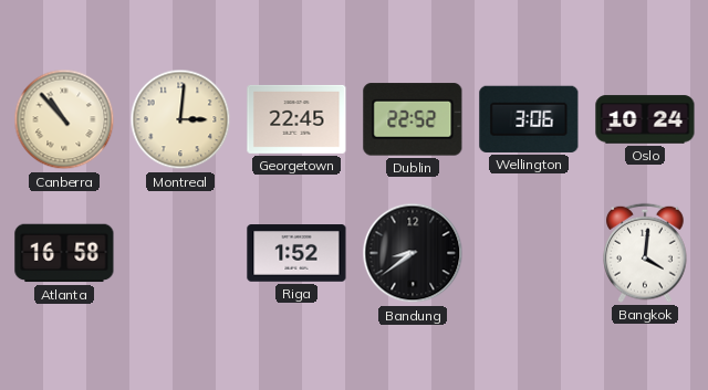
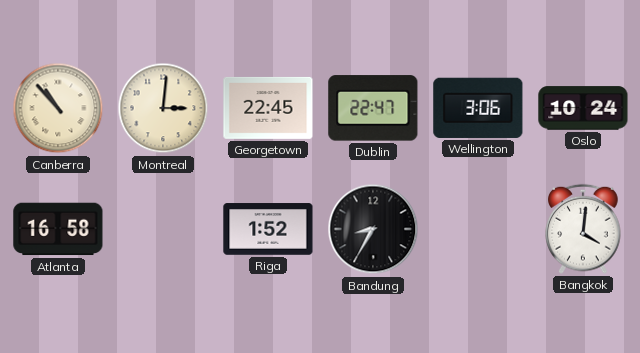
Dublin: 22:52 -> 22:47 (373, 108)
Bandung: 8:39 -> 8:35 (373, 229)
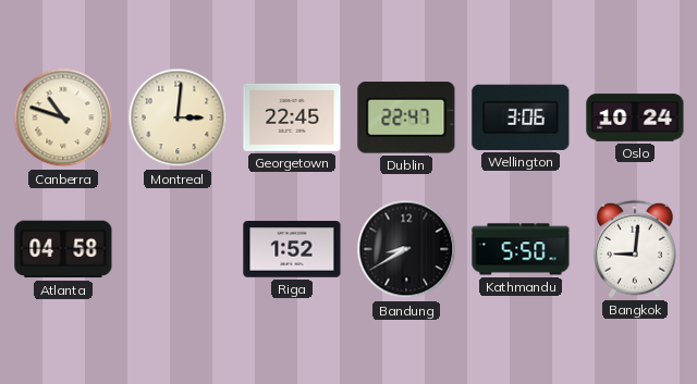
Canberra: 10:53 -> 10:48 (63, 117)
Atlanta: 16:58 -> 04:58 (63, 249)
Bandung: 8:35 -> 8:40 (406, 249)
Kathmandu: none -> 5:50 (521, 249)
Bangkok: 4:01 -> 9:01 (635, 249)
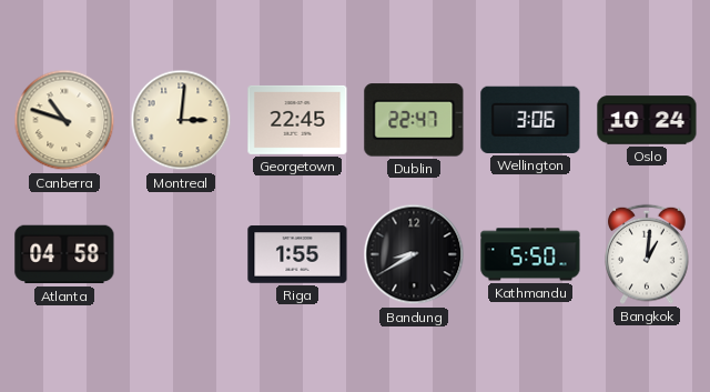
Riga: 1:52 -> 1:55 (297, 254)
Bangkok: 9:01 -> 1:01 (647, 254)
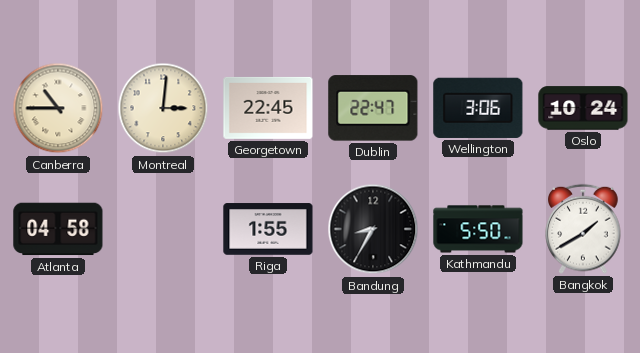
Canberra: 10:48 -> 10:45 (58, 108)
Bandung: 8:40 -> 8:35 (373, 229)
Bangkok: 1:01 -> 1:40 (583, 229)
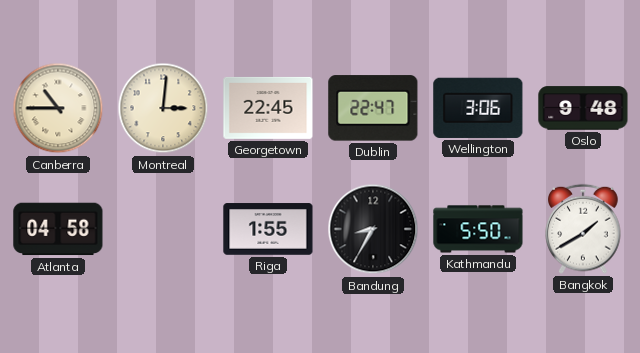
Oslo: 10:24 -> 9:48 (583, 108)
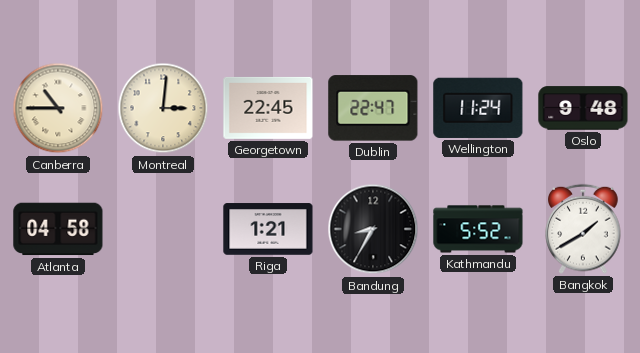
Wellington: 3:06 -> 11:24 (478, 108)
Riga: 1:55 -> 1:21 (268, 229)
Kathmandu: 5:50 -> 5:52 (478, 229)
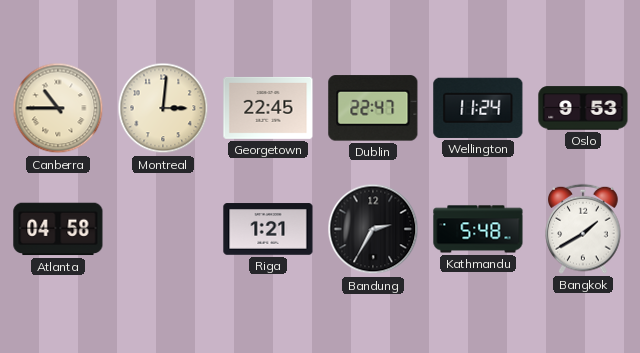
Oslo: 9:48 -> 9:53 (583, 108)
Bandung: 8:35 -> 2:35 (373, 229)
Kathmandu: 5:52 -> 5:48 (478, 229)
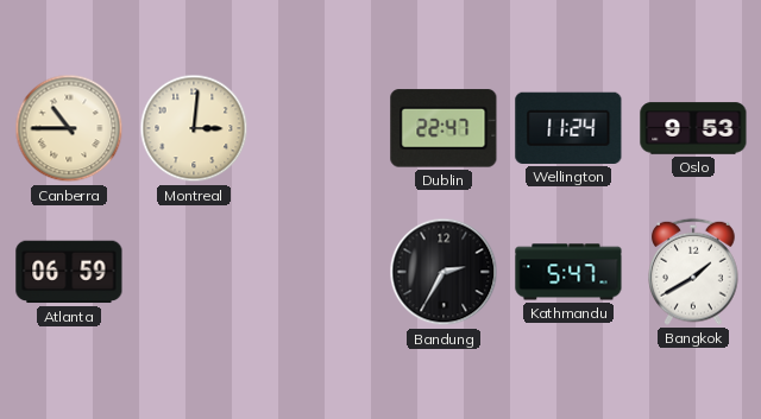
Georgetown: 22:45 -> none (268, 108)
Atlanta: 04:58 -> 06:59 (69, 272)
Riga: 1:21 -> none (268, 229)
Kathmandu: 5:48 -> 5:47 (568, 272)
